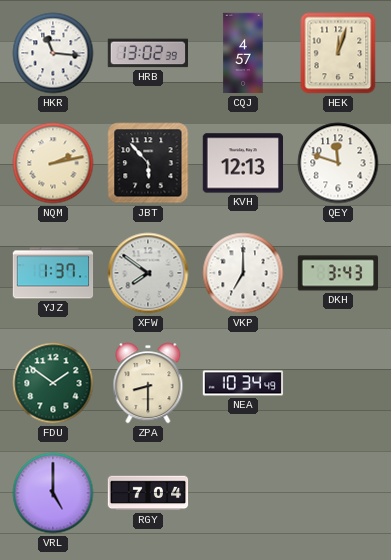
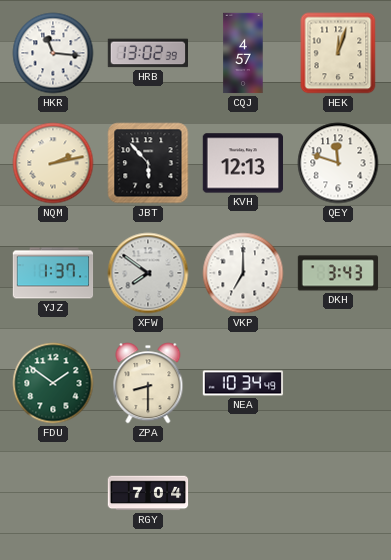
VRL: 5:00 -> none (53, 493)
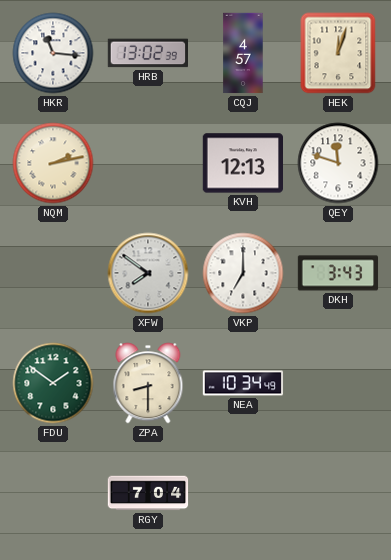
JBT: 5:53 -> none (148, 163)
YJZ: 1:37 -> none (53, 273)
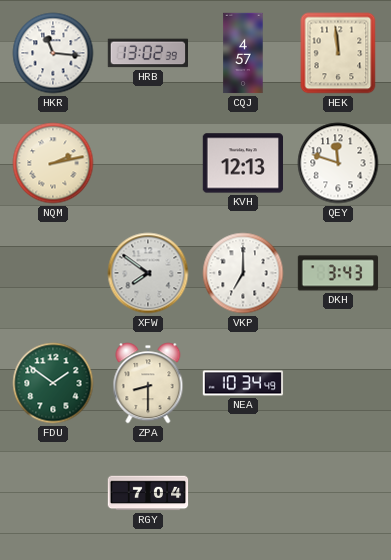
HEK: 12:03 -> 11:59 (338, 53)
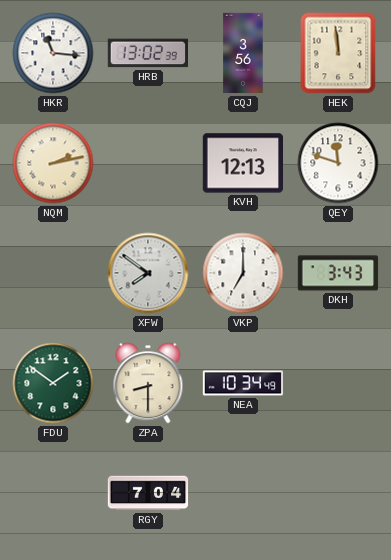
CQJ: 4:57 -> 3:56 (243, 53)
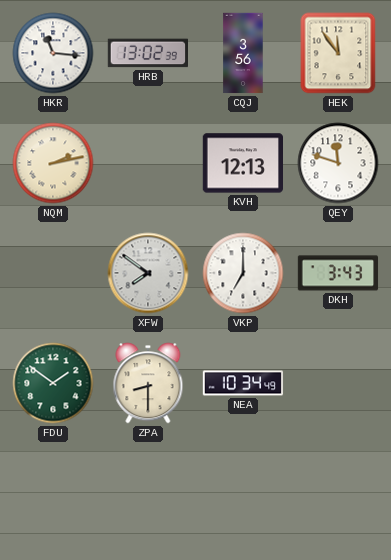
HEK: 11:59 -> 11:54 (338, 53)
RGY: 7:04 -> none (148, 493)
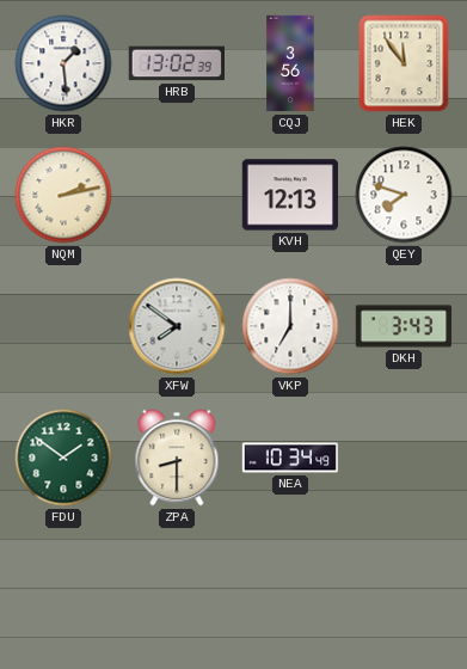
HKR: 11:16 -> 1:29 (63, 63)
QEY: 11:48 -> 7:48 (404, 195)
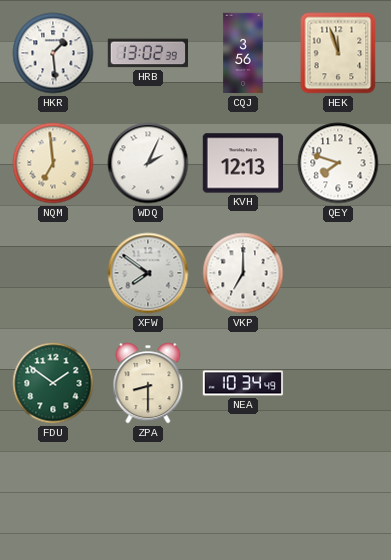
HEK: 11:54 -> 11:57 (338, 53)
NQM: 2:13 -> 6:59 (53, 163)
WDQ: none -> 2:04 (148, 163)
DKH: 3:43 -> none (404, 326)
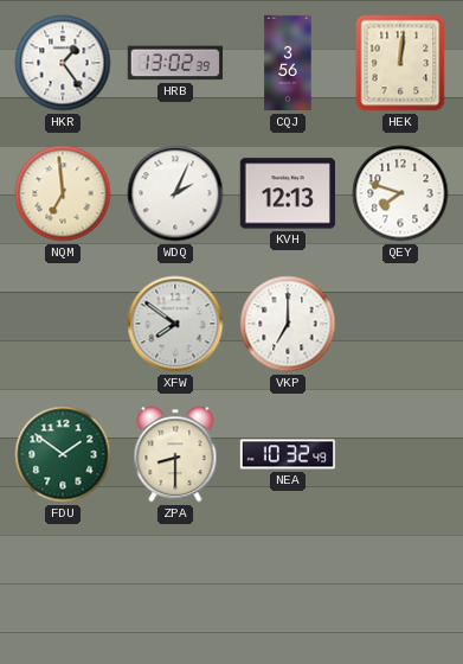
HKR: 1:29 -> 1:24 (63, 63)
HEK: 11:57 -> 12:01 (400, 63)
NEA: 10:34 -> 10:32 (288, 454)
